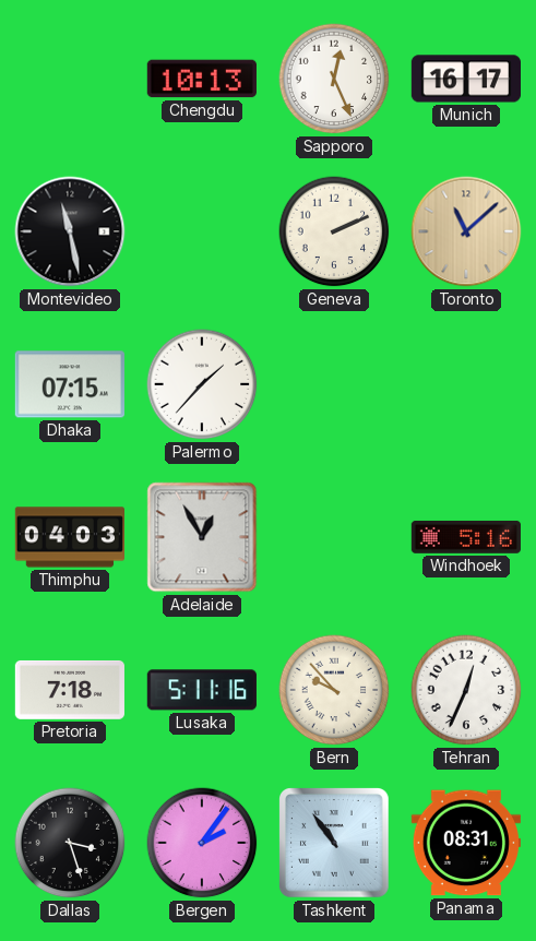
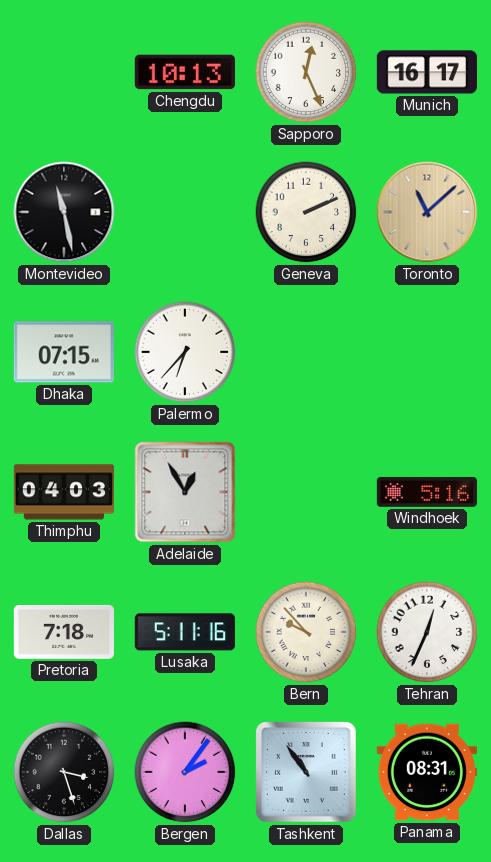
Palermo: 1:37 -> 6:37 (185, 352)
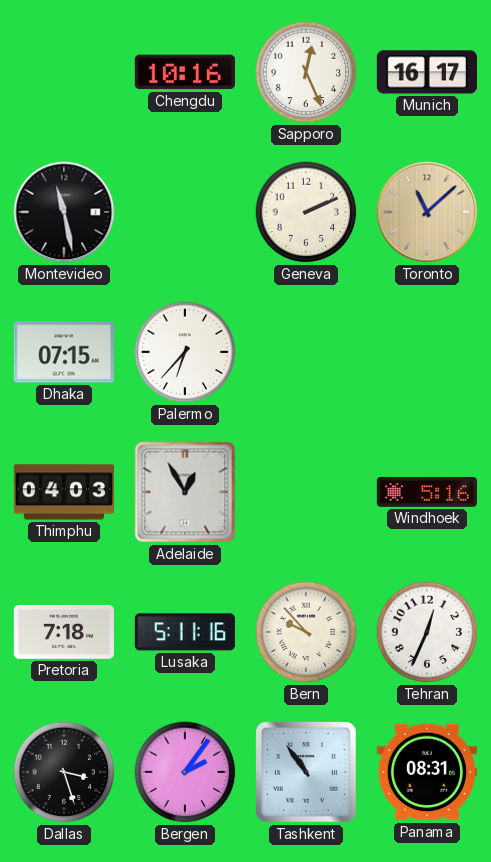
Chengdu: 10:13 -> 10:16 (185, 72)
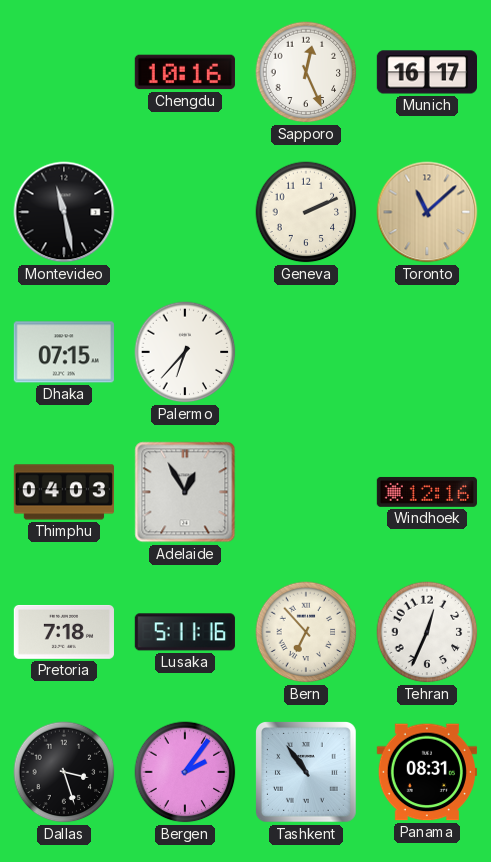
Windhoek: 5:16 -> 12:16 (427, 492)
Bern: 9:53 -> 6:53 (306, 632)
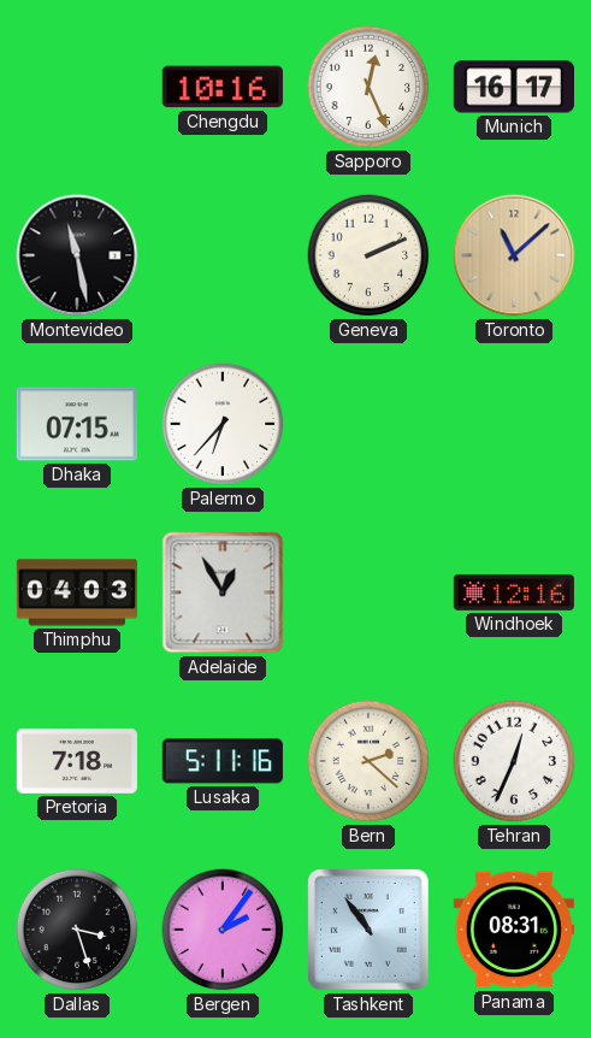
Bern: 6:53 -> 2:22 (368, 761)
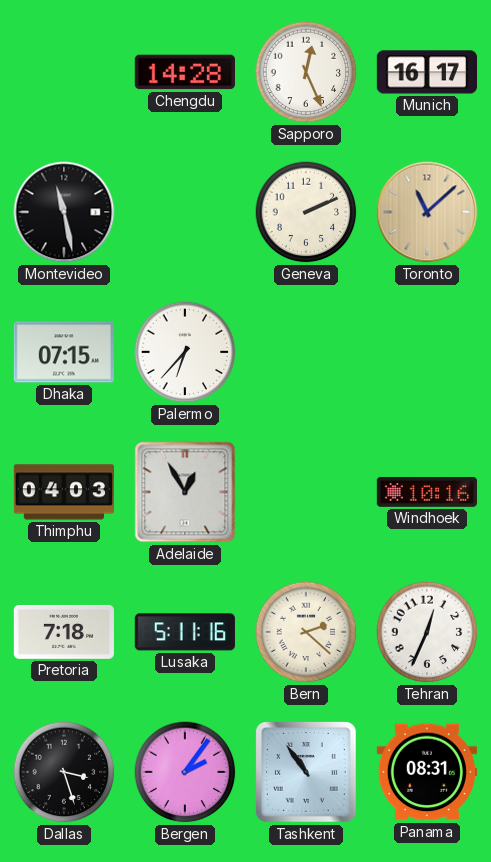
Chengdu: 10:16 -> 14:28 (185, 72)
Windhoek: 12:16 -> 10:16 (427, 492)
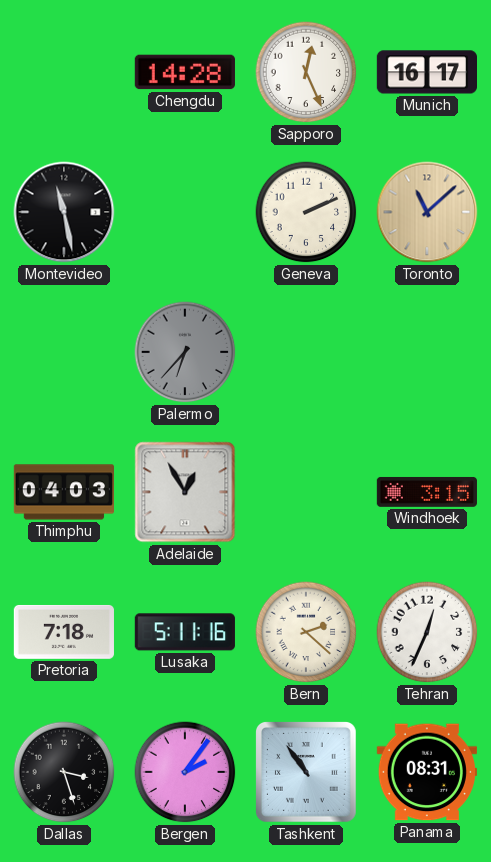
Dhaka: 07:15 -> none (64, 352)
Palermo dial: white -> grey (185, 352)
Windhoek: 10:16 -> 3:15 (427, 492)
